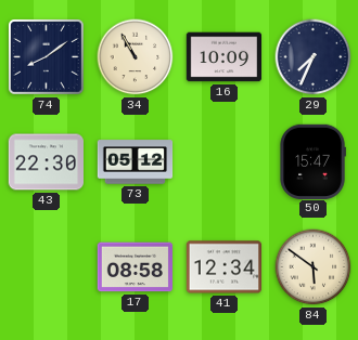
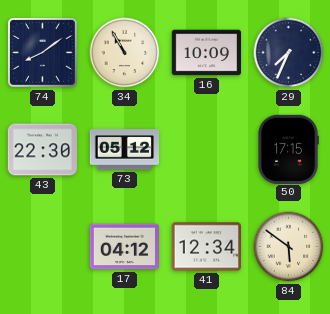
50: 15:47 -> 17:15 (288, 149)
17: 08:58 -> 04:12 (124, 247)
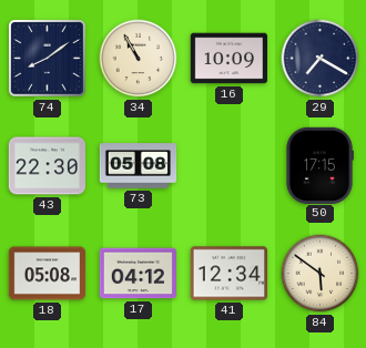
29: 7:34 -> 7:20 (321, 59)
73: 05:12 -> 05:08 (139, 166)
18: none -> 05:08 (48, 274)
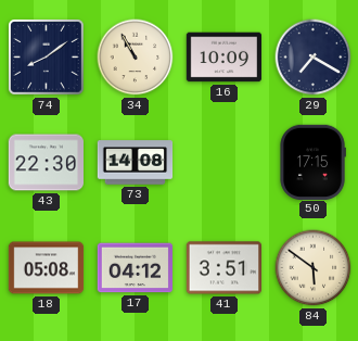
73: 05:08 -> 14:08 (136, 163)
41: 12:34 -> 3:51 (223, 268)
